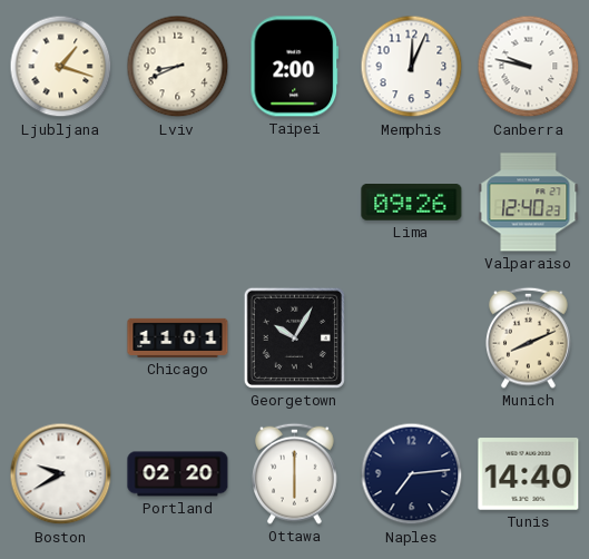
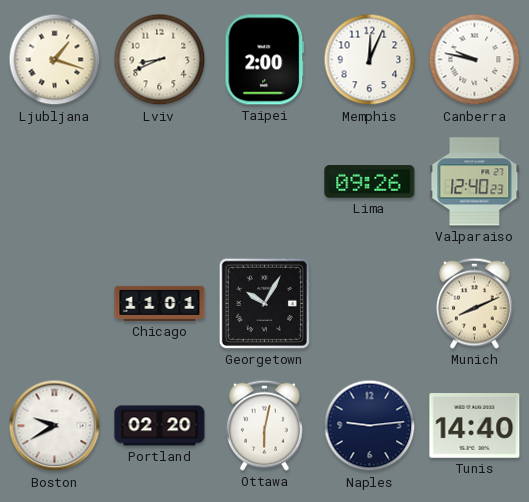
Ottawa: 6:00 -> 6:02 (265, 425)
Naples: 7:14 -> 9:14 (370, 426)
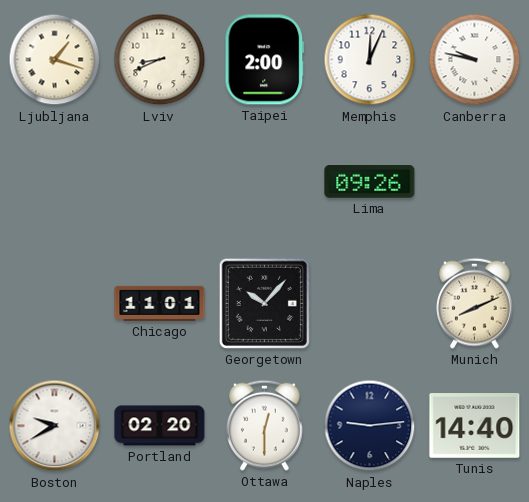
Valparaiso: 12:40 -> none (475, 182)
Georgetown: 10:05 -> 10:07 (264, 303)
Ottawa: 6:02 -> 12:30 (265, 425)
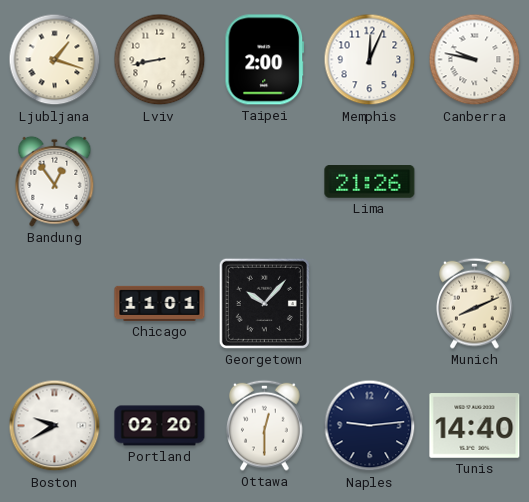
Lviv: 8:41 -> 8:43 (160, 60)
Bandung: none -> 12:54 (55, 181)
Lima: 09:26 -> 21:26 (370, 182)
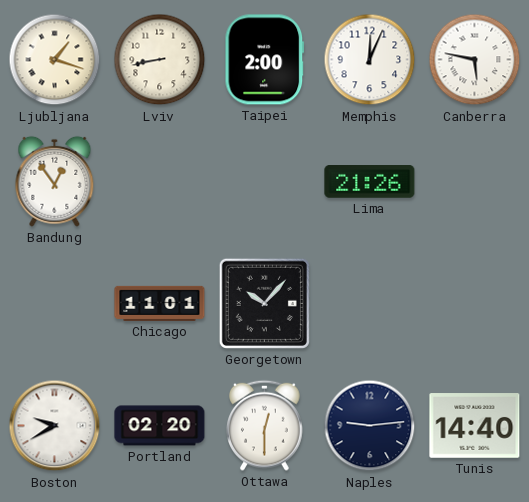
Canberra: 9:47 -> 5:47 (475, 60)
Munich: 8:11 -> none (475, 303)
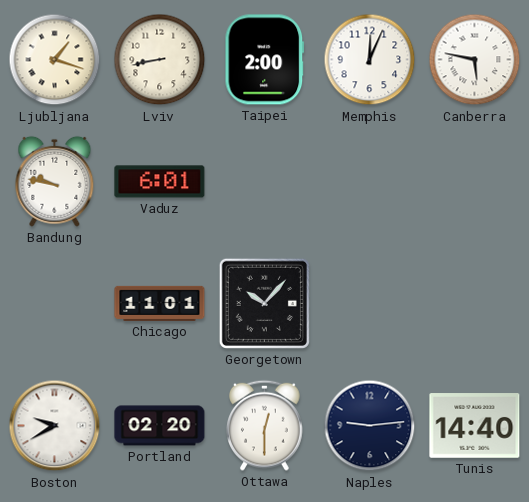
Bandung: 12:54 -> 9:47 (55, 181)
Vaduz: none -> 6:01 (160, 182)
Lima: 21:26 -> none (370, 182)
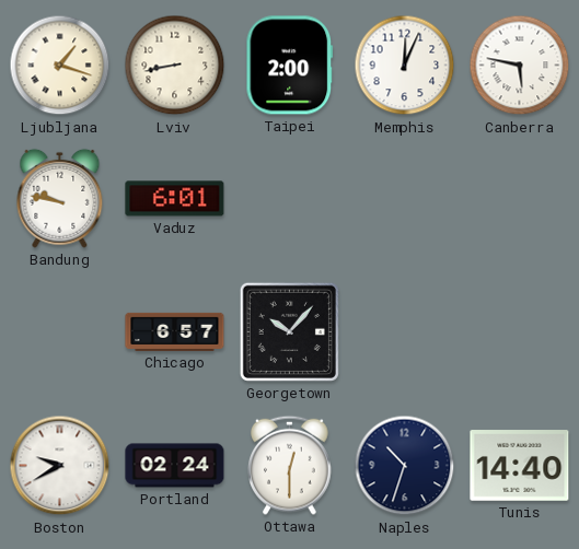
Chicago: 11:01 -> 6:57 (175, 331)
Portland: 02:20 -> 02:24 (175, 466)
Naples: 9:14 -> 10:33 (405, 466)
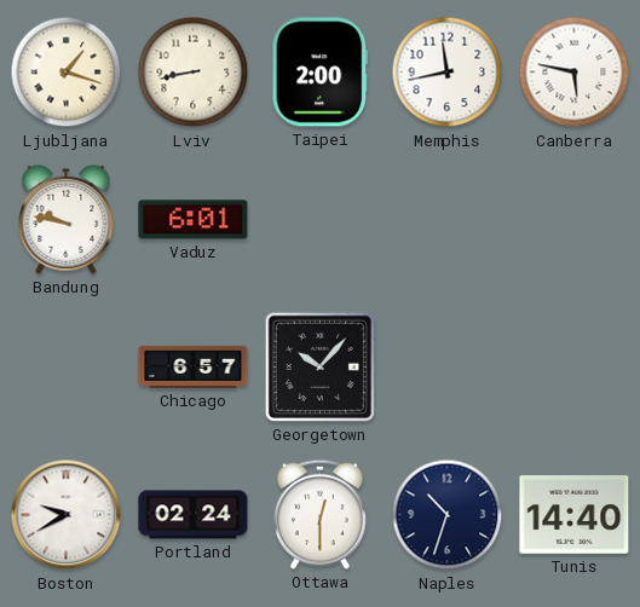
Memphis: 12:04 -> 11:43 (448, 73)
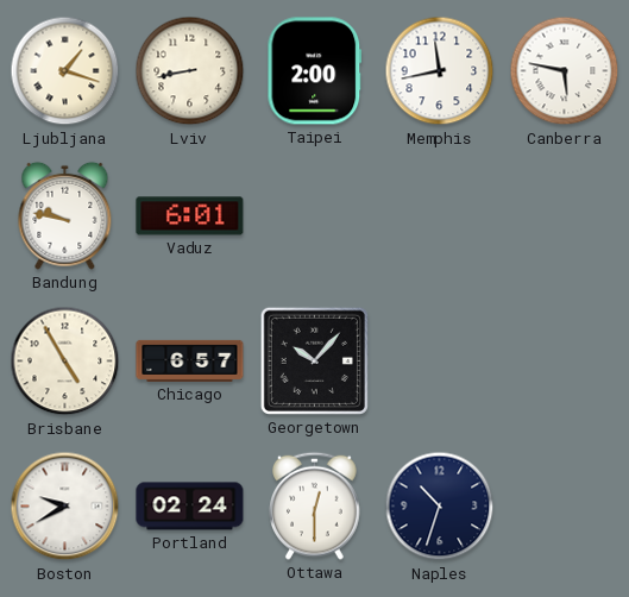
Brisbane: none -> 4:55 (65, 362)
Tunis: 14:40 -> none (575, 515)
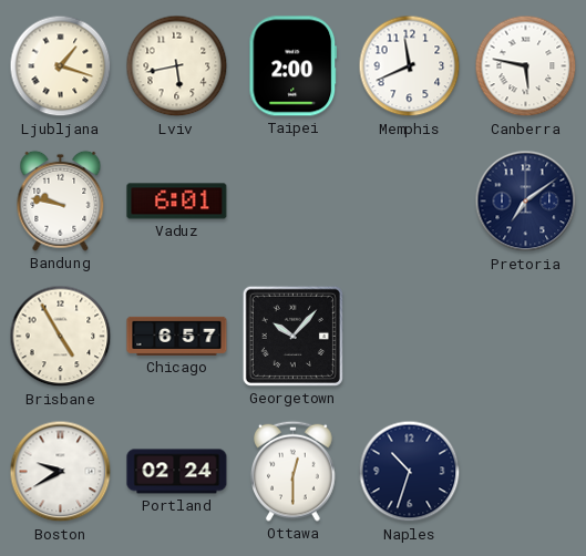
Lviv: 8:43 -> 5:43 (177, 66)
Memphis: 11:43 -> 11:41 (410, 66)
Pretoria: none -> 7:09 (526, 202)
